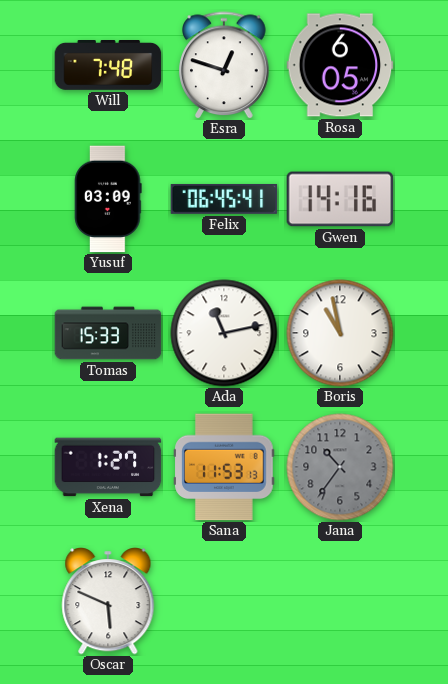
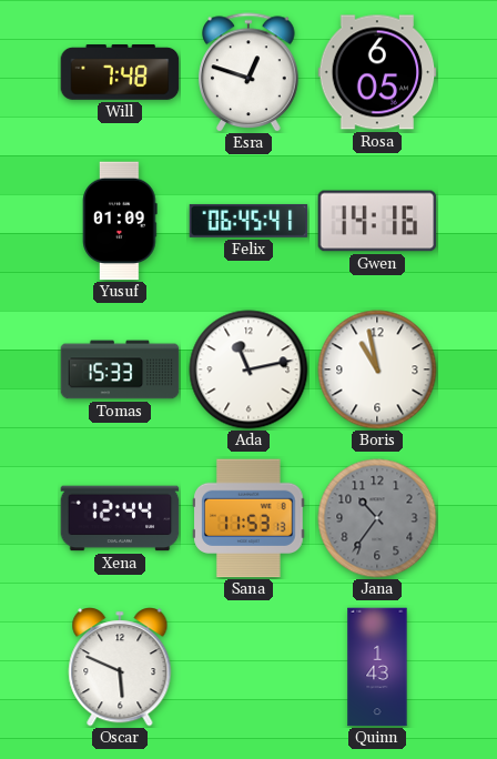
Yusuf: 03:09 -> 01:09 (120, 221)
Xena: 1:27 -> 12:44 (120, 518)
Quinn: none -> 1:43 (377, 667)
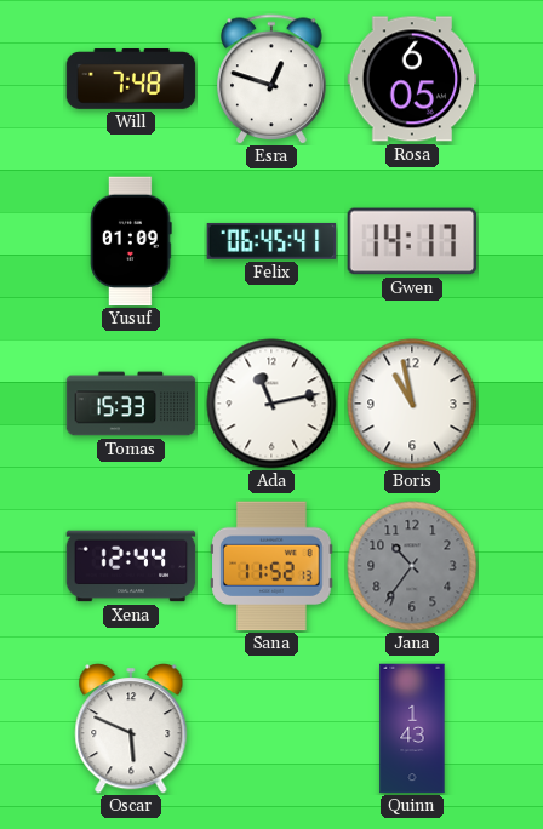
Gwen: 14:16 -> 14:17 (412, 241)
Sana: 11:53 -> 11:52 (271, 566)
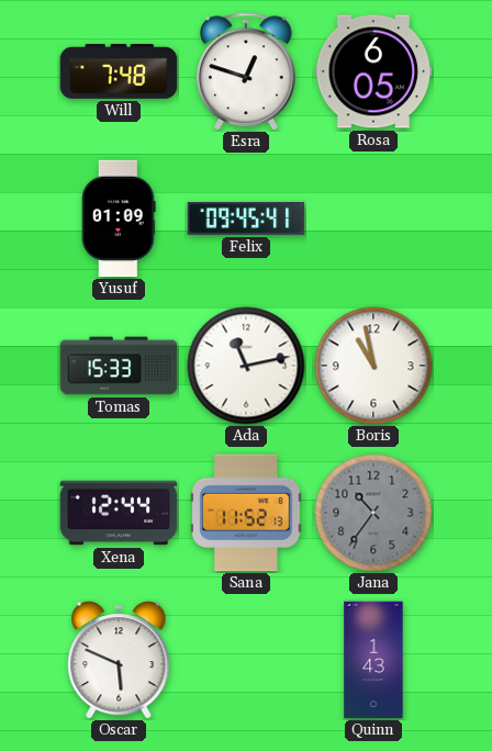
Felix: 06:45 -> 09:45 (246, 218)
Gwen: 14:17 -> none (412, 241)
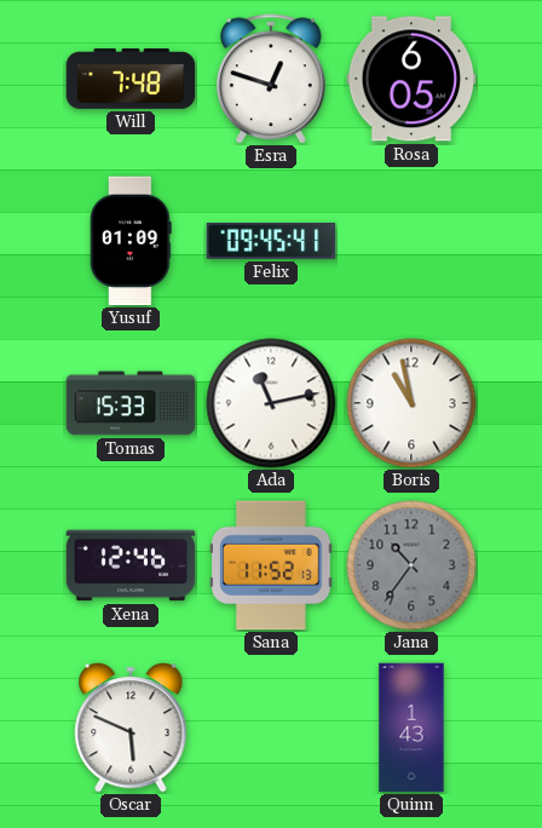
Xena: 12:44 -> 12:46 (131, 565)
